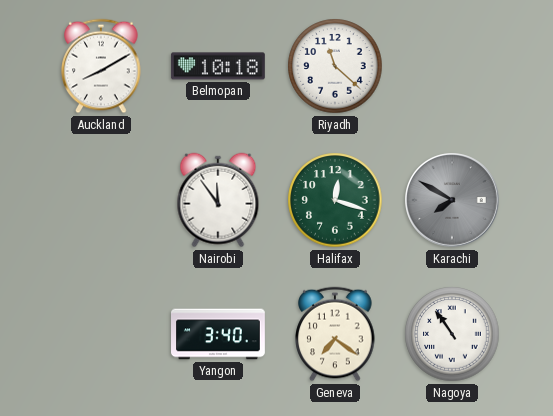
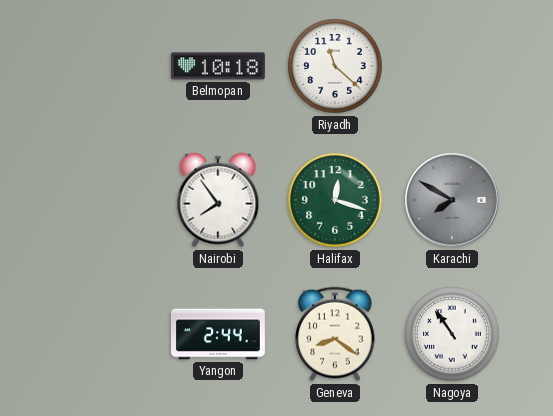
Auckland: 8:10 -> none (101, 66)
Nairobi: 11:54 -> 7:54 (218, 200)
Yangon: 3:40 -> 2:44 (219, 334)
Geneva: 7:21 -> 8:21 (335, 334)
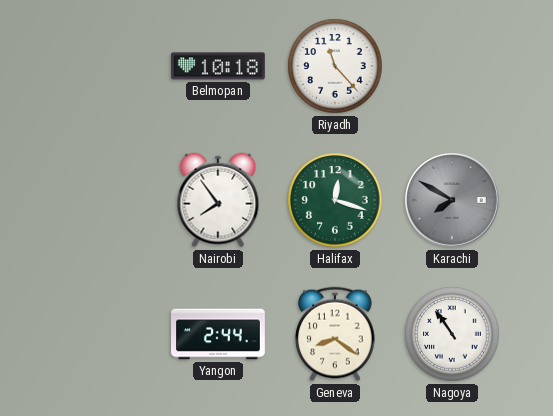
Riyadh: 11:22 -> 11:23 (335, 66)
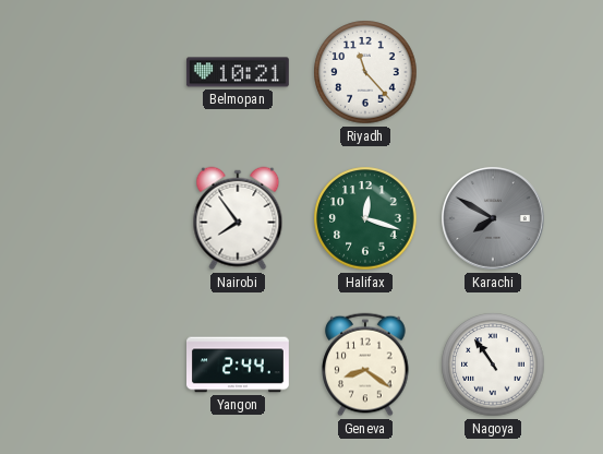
Belmopan: 10:18 -> 10:21 (238, 72)
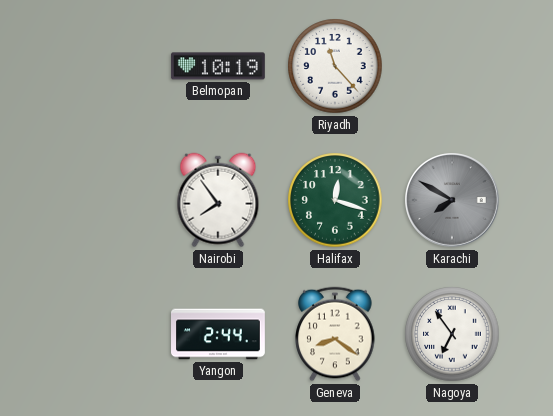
Belmopan: 10:21 -> 10:19 (218, 66)
Nagoya: 10:54 -> 6:54 (452, 334)
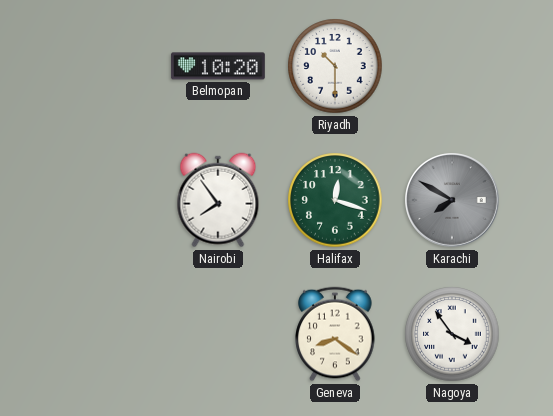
Belmopan: 10:19 -> 10:20 (218, 66)
Riyadh: 11:23 -> 10:30 (335, 66)
Yangon: 2:44 -> none (219, 334)
Nagoya: 6:54 -> 3:54 (452, 334)
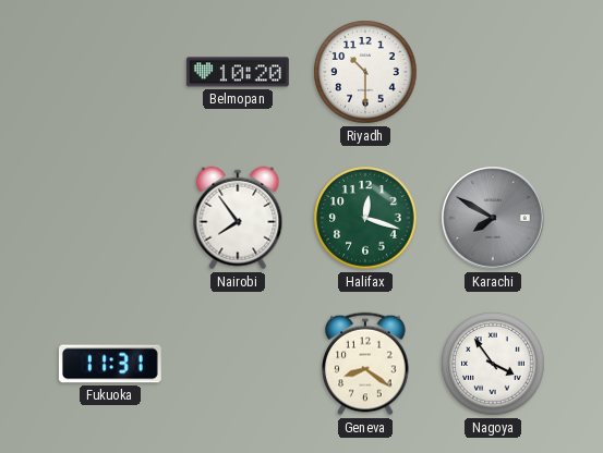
Fukuoka: none -> 11:31 (110, 364)
